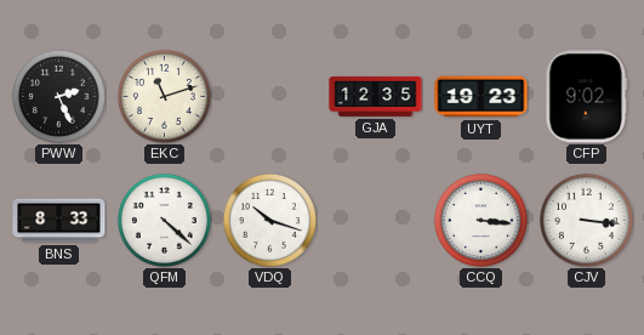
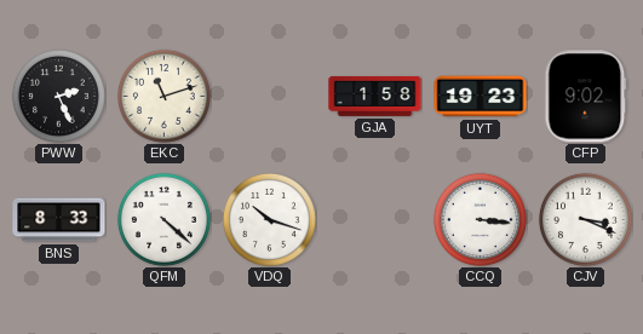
GJA: 12:35 -> 1:58 (375, 96)
CJV: 3:16 -> 3:19 (585, 219)
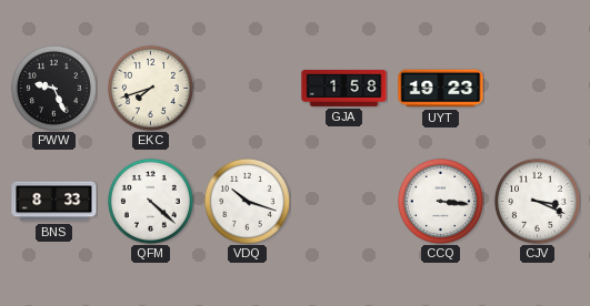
PWW: 2:26 -> 9:26 (53, 88)
EKC: 11:12 -> 7:42 (150, 88)
CFP: 9:02 -> none (586, 97)
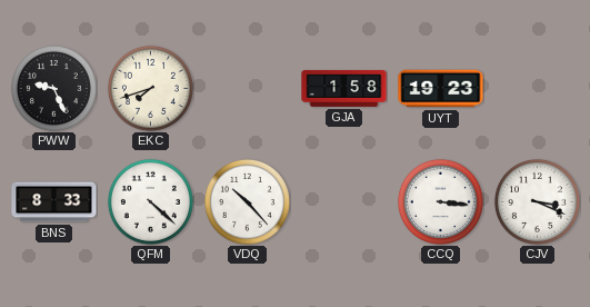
VDQ: 10:18 -> 10:23 (247, 201)
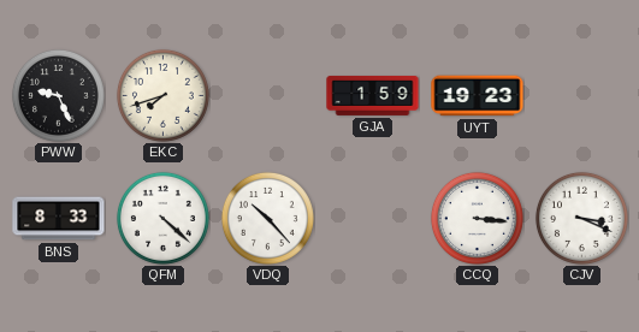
GJA: 1:58 -> 1:59 (373, 95)
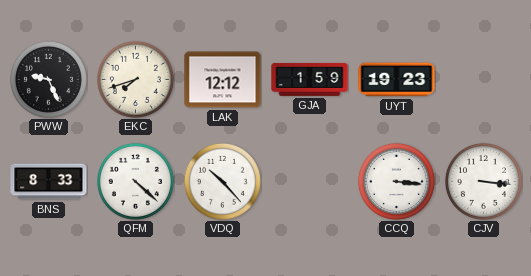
LAK: none -> 12:12 (223, 80)
CJV: 3:19 -> 3:16 (483, 181)
